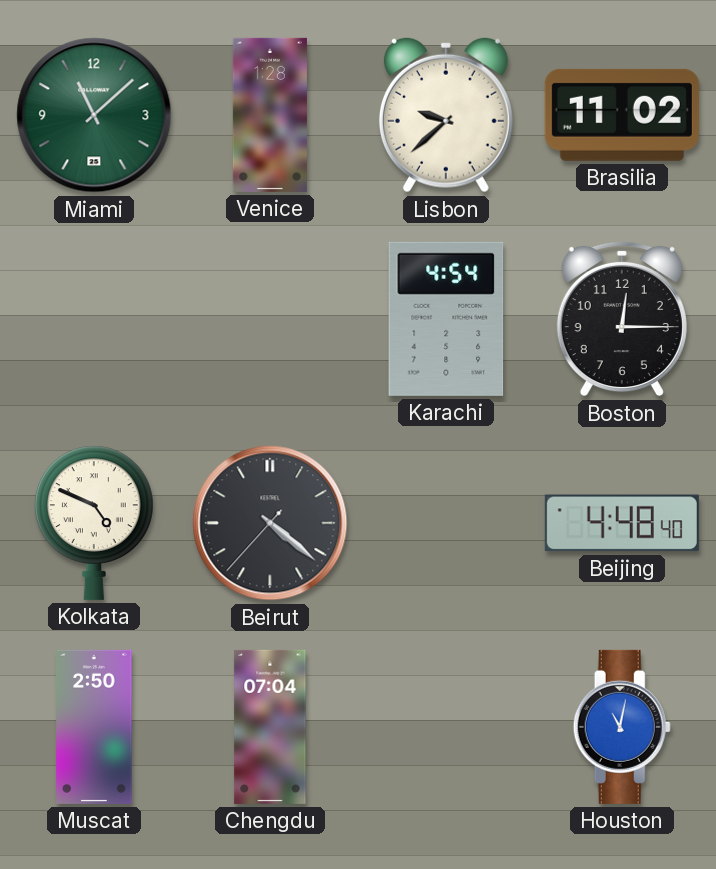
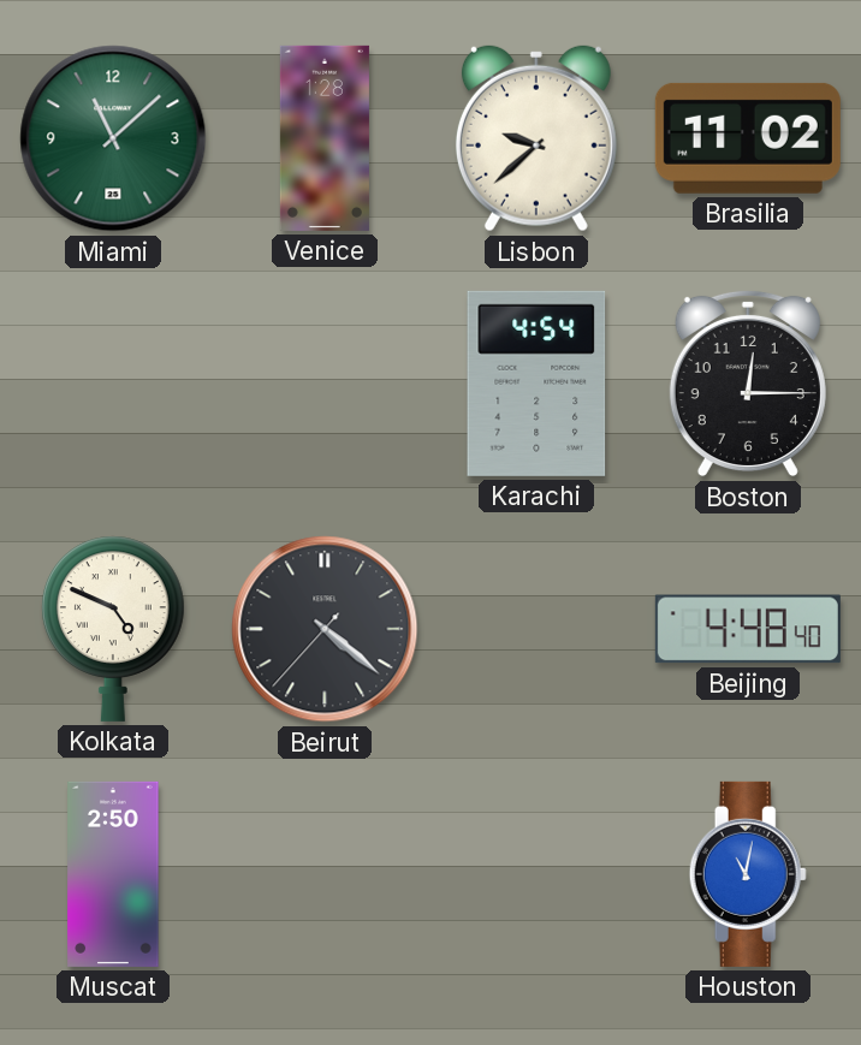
Chengdu: 07:04 -> none (270, 727)
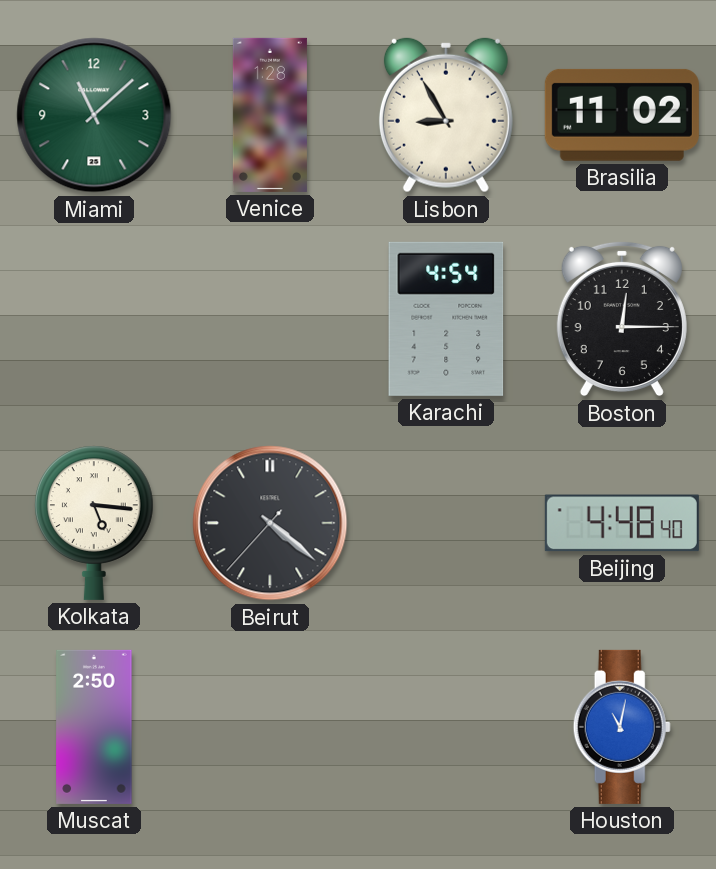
Lisbon: 9:38 -> 8:55 (446, 115)
Kolkata: 4:49 -> 5:16 (94, 523)
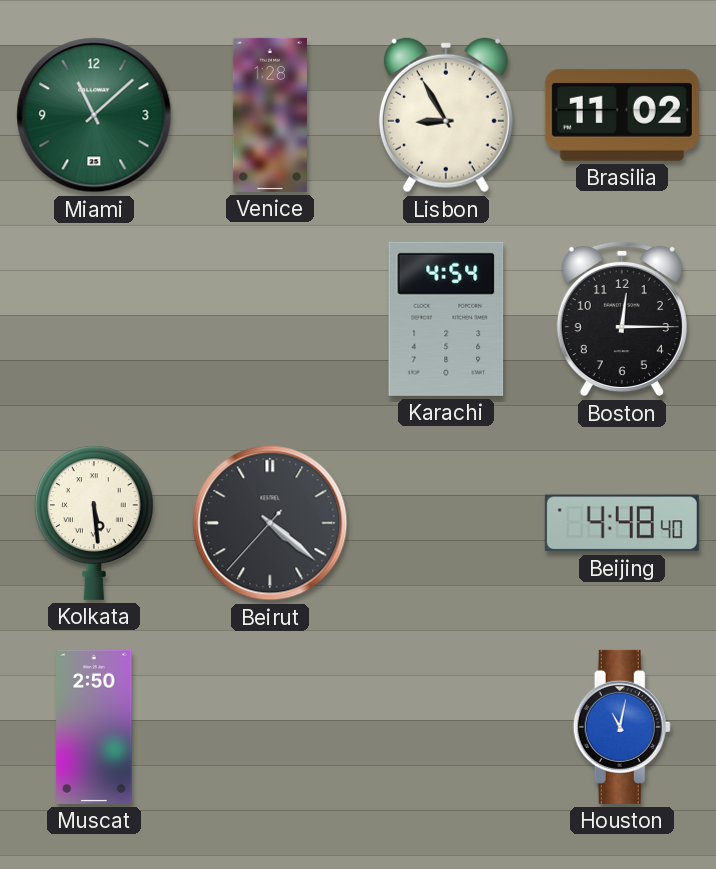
Kolkata: 5:16 -> 5:29 (94, 523)
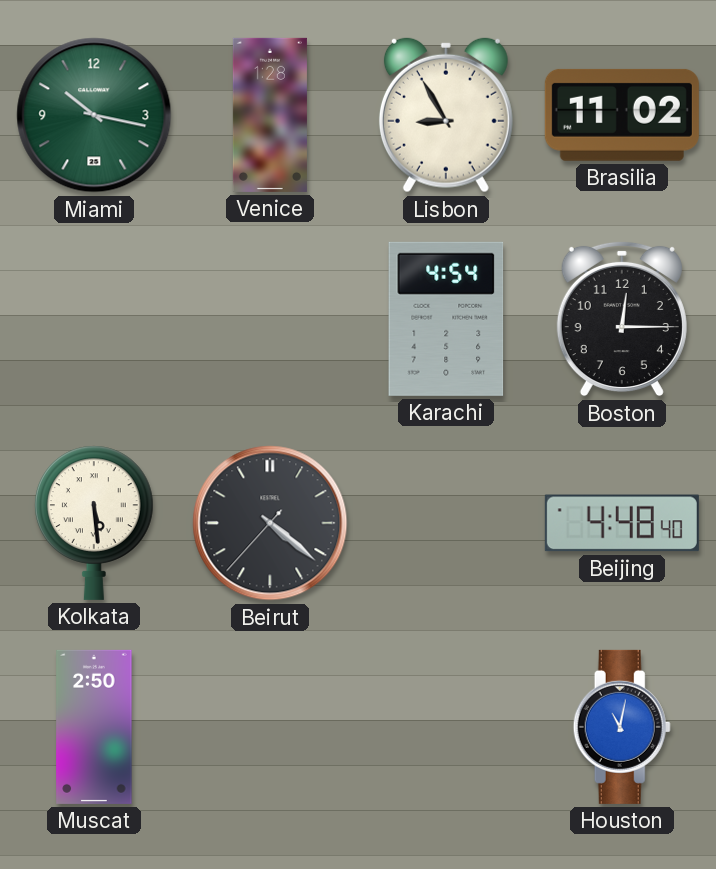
Miami: 11:08 -> 10:17 (94, 115)
